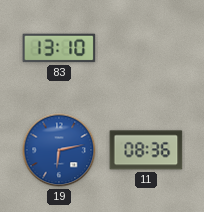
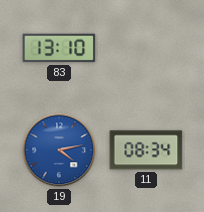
19: 6:13 -> 4:13 (59, 150)
11: 08:36 -> 08:34 (146, 150)
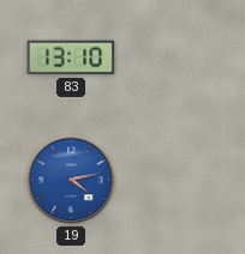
11: 08:34 -> none (146, 150)
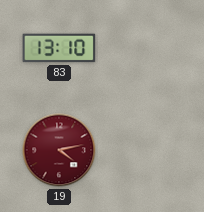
19 dial: blue -> burgundy (59, 150)
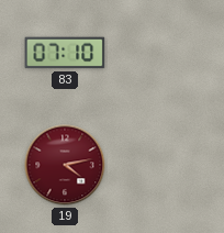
83: 13:10 -> 07:10 (65, 53)
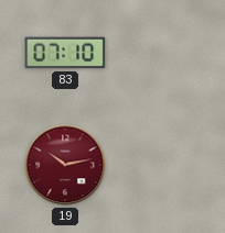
19: 4:13 -> 10:13 (65, 165)
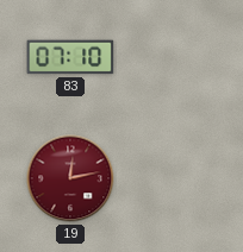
19: 10:13 -> 12:13 (70, 178)
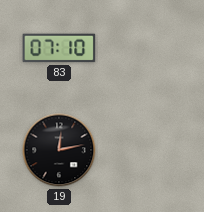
19 dial: burgundy -> black (59, 150)
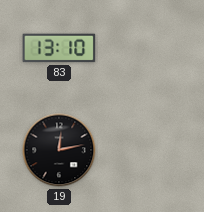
83: 07:10 -> 13:10 (59, 48)
